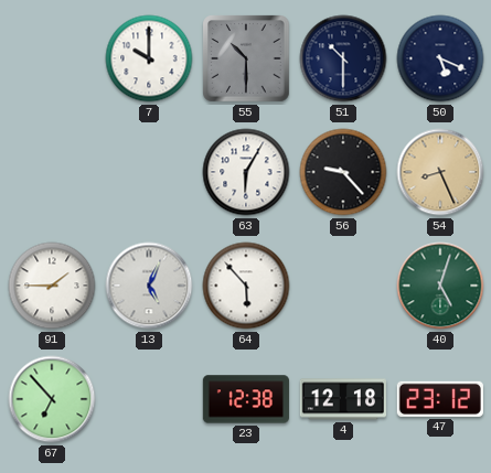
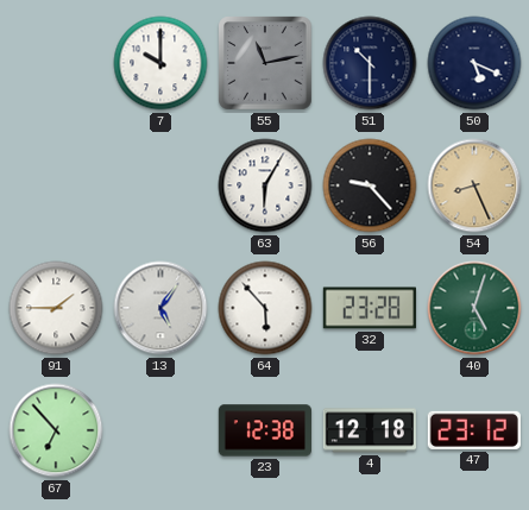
55: 10:30 -> 11:13 (265, 63)
13: 5:04 -> 5:06 (160, 308)
32: none -> 23:28 (370, 308)
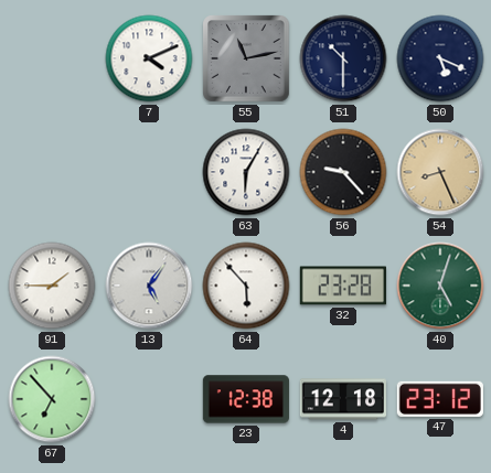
7: 10:00 -> 4:11 (149, 58)
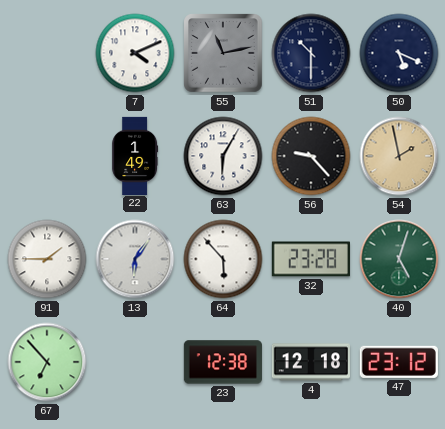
22: none -> 1:49 (135, 155)
54: 8:26 -> 1:58 (399, 156)
13: 5:06 -> 6:06 (135, 259)
